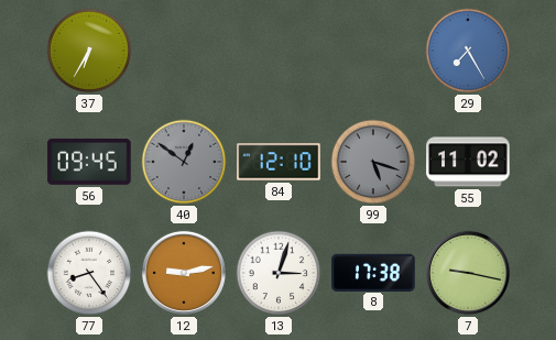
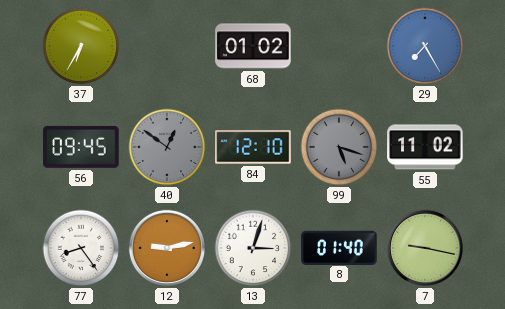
68: none -> 01:02 (253, 46)
8: 17:38 -> 01:40 (339, 247)
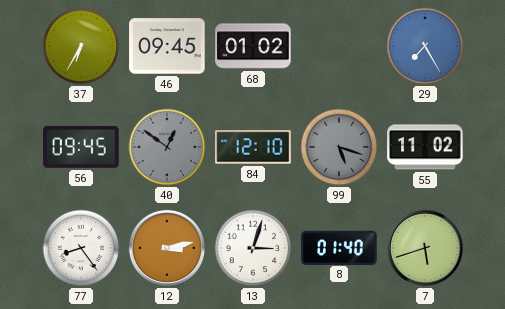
46: none -> 09:45 (167, 46)
12: 9:13 -> 3:13 (167, 248)
7: 9:17 -> 5:42 (425, 248)
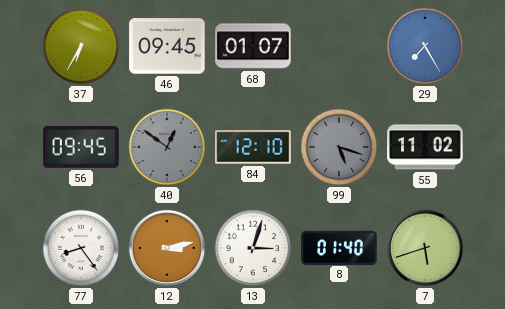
68: 01:02 -> 01:07 (253, 46)
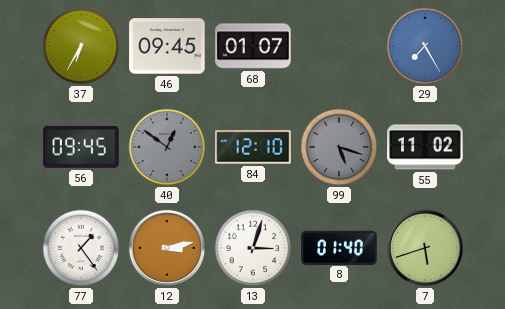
77: 8:24 -> 1:24 (81, 248)
